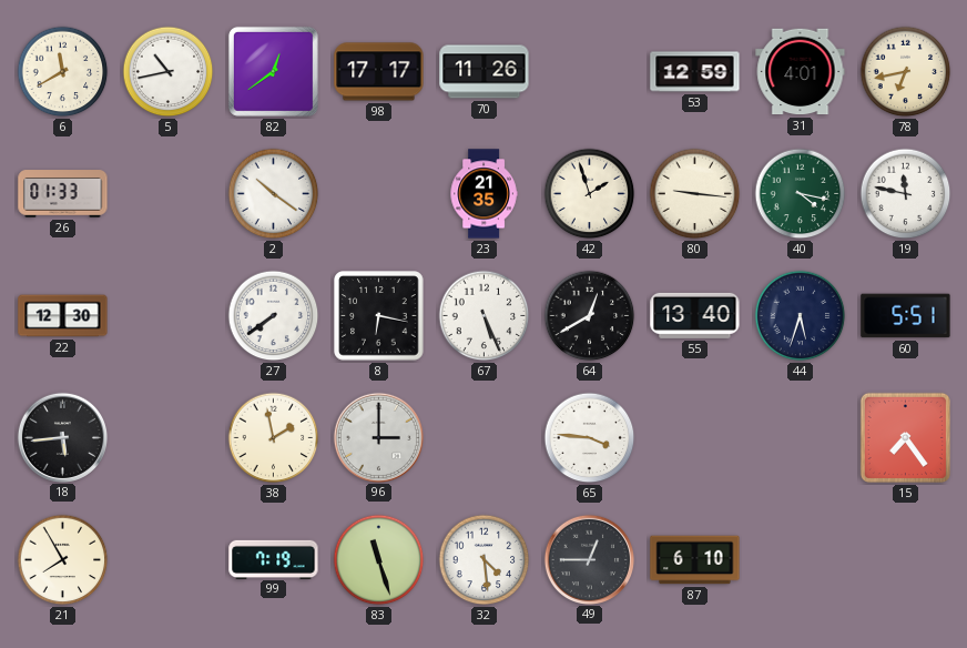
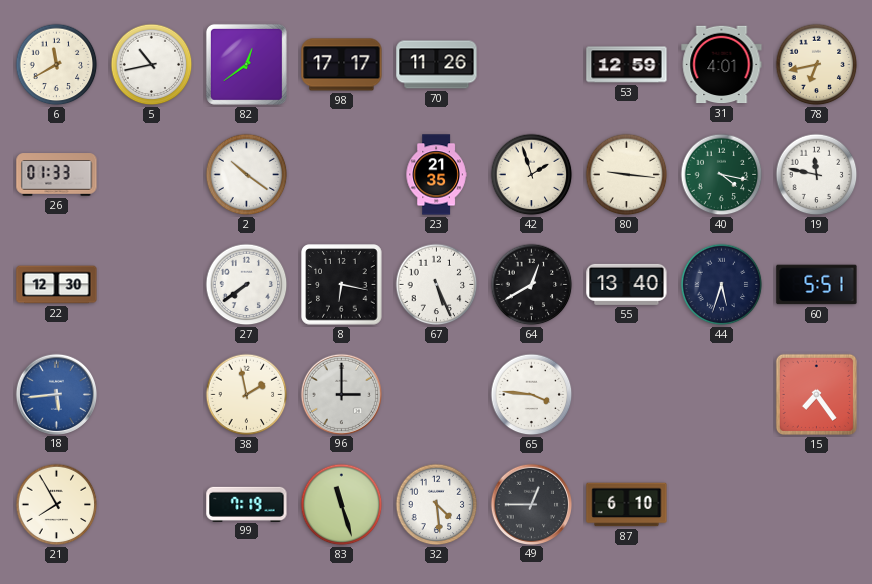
18 dial: black -> blue (56, 394)
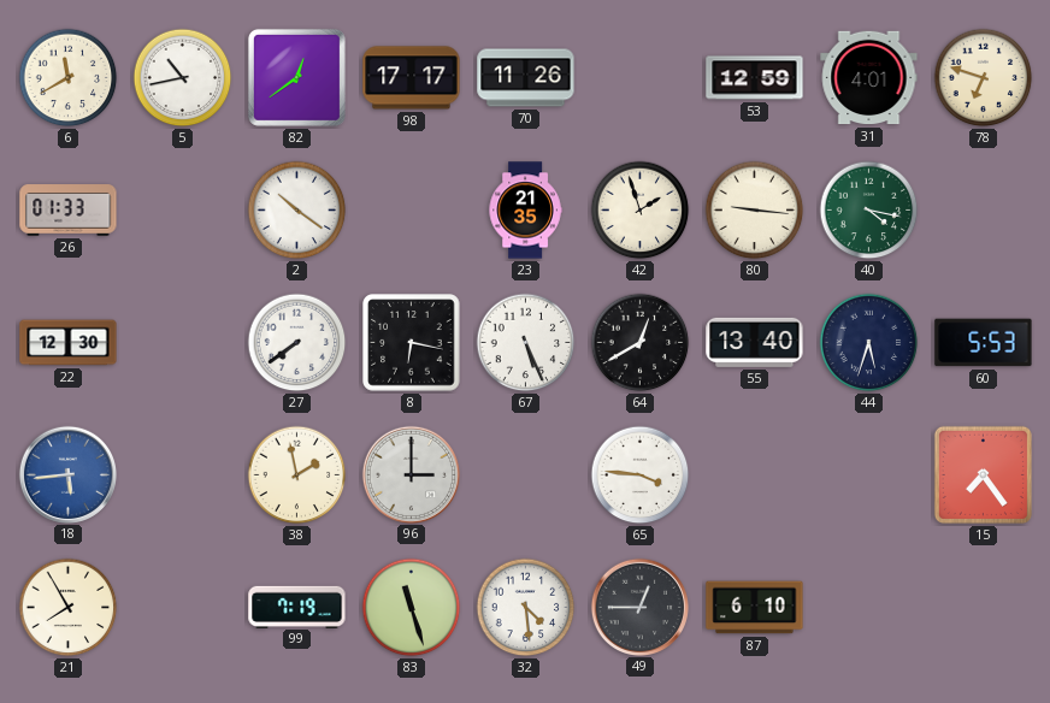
78: 6:43 -> 6:48 (984, 78)
19: 11:47 -> none (817, 175)
60: 5:51 -> 5:53 (984, 343)
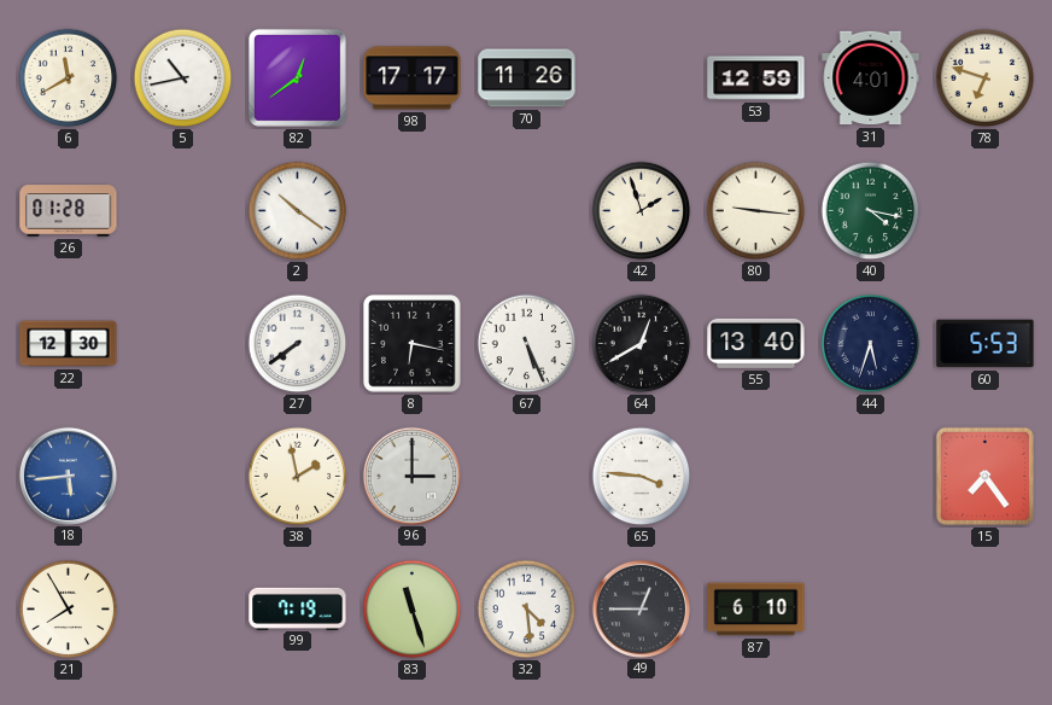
26: 01:33 -> 01:28 (69, 211)
23: 21:35 -> none (525, 211)
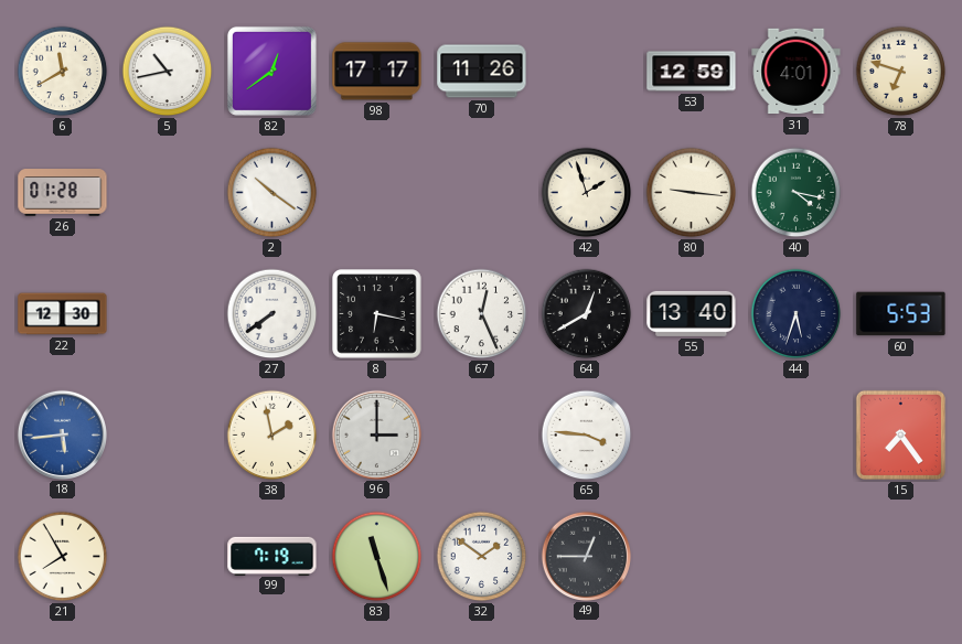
67: 5:26 -> 12:26 (482, 314)
32: 4:29 -> 1:51 (482, 557)
87: 6:10 -> none (756, 610)
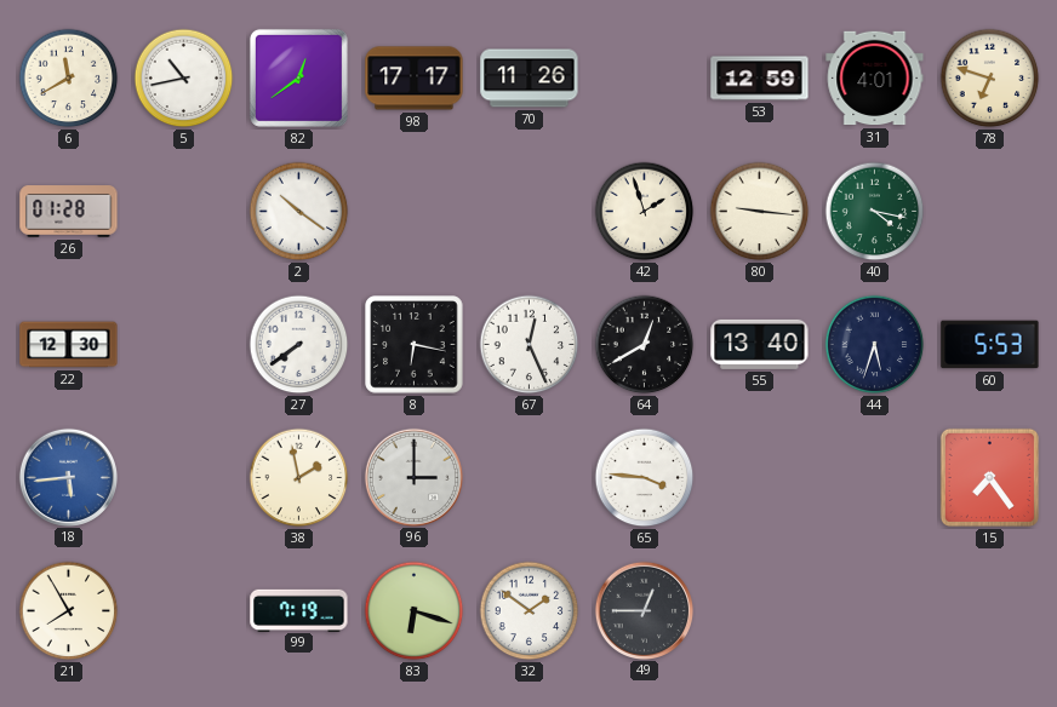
83: 11:27 -> 6:18 (415, 611)
